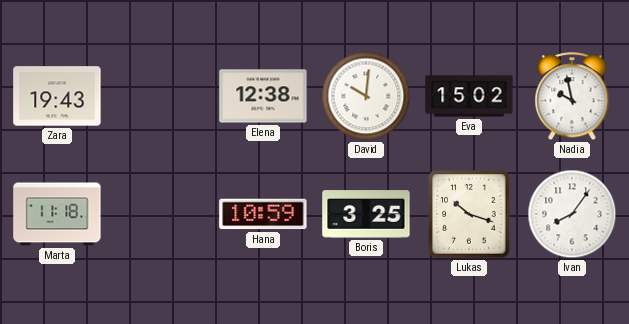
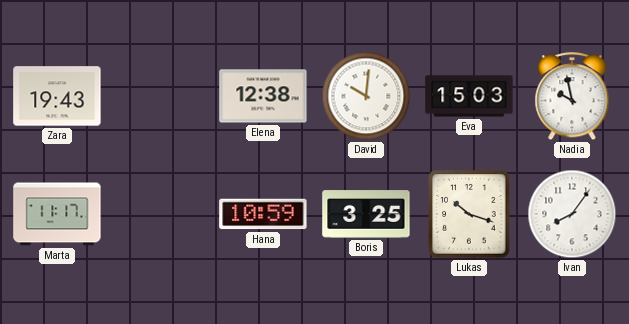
Eva: 15:02 -> 15:03 (469, 96)
Marta: 11:18 -> 11:17 (57, 214)
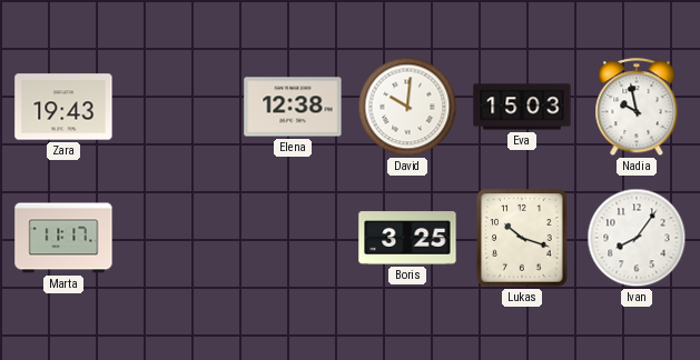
Hana: 10:59 -> none (263, 214)
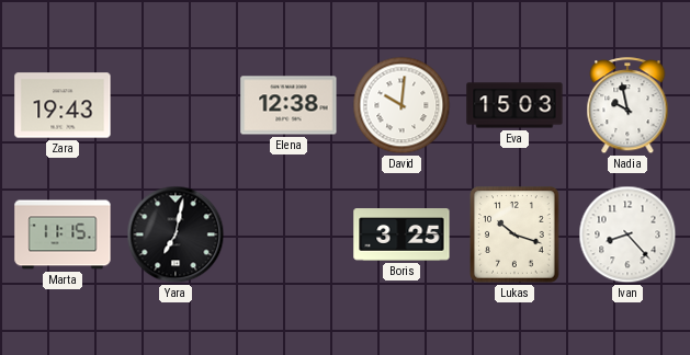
Marta: 11:17 -> 11:15 (63, 234)
Yara: none -> 7:02 (176, 234)
Ivan: 8:06 -> 8:23 (627, 234)
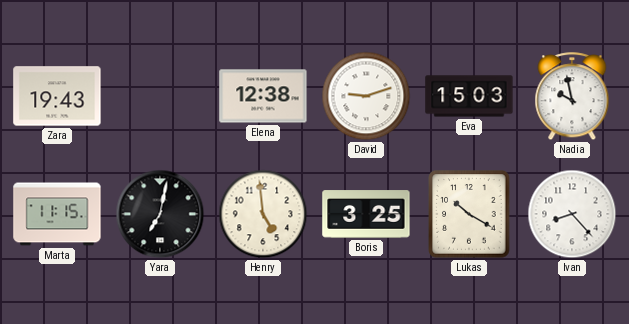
David: 10:01 -> 9:12 (366, 96)
Henry: none -> 4:59 (263, 214)
Lukas: 10:18 -> 10:20 (469, 214)
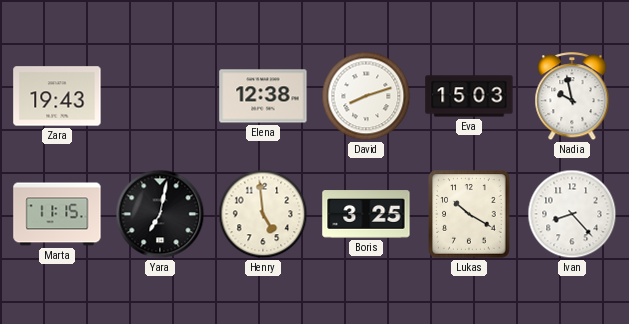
David: 9:12 -> 8:12 (366, 96)
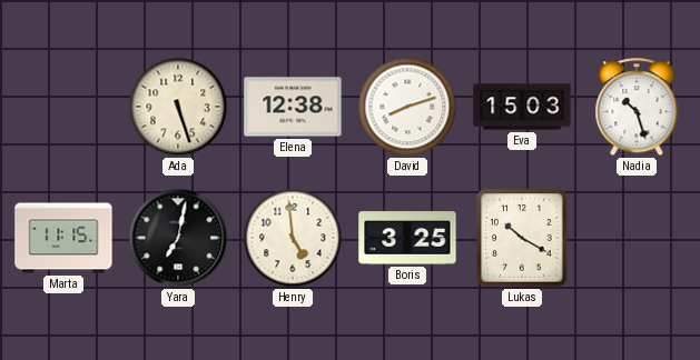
Zara: 19:43 -> none (57, 96)
Ada: none -> 5:27 (178, 107)
Nadia: 9:58 -> 10:27 (637, 108)
Ivan: 8:23 -> none (572, 214)
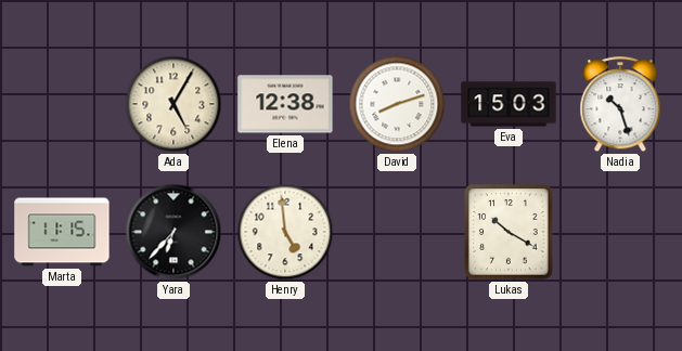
Ada: 5:27 -> 5:05 (173, 104)
Yara: 7:02 -> 6:37 (173, 232)
Boris: 3:25 -> none (407, 238)
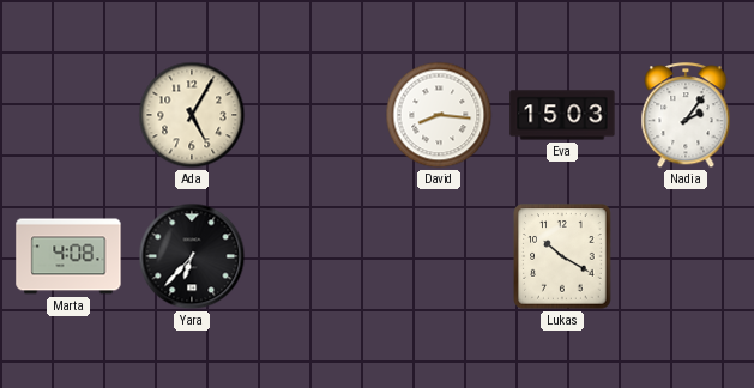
Elena: 12:38 -> none (285, 104)
David: 8:12 -> 8:16 (439, 115)
Nadia: 10:27 -> 2:06 (686, 116)
Marta: 11:15 -> 4:08 (68, 256)
Henry: 4:59 -> none (285, 232)
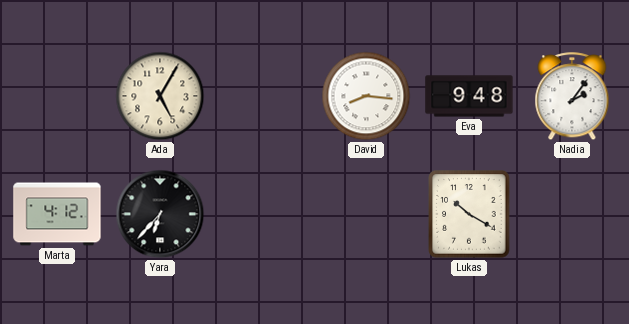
Eva: 15:03 -> 9:48 (469, 96)
Marta: 4:08 -> 4:12 (57, 214)
